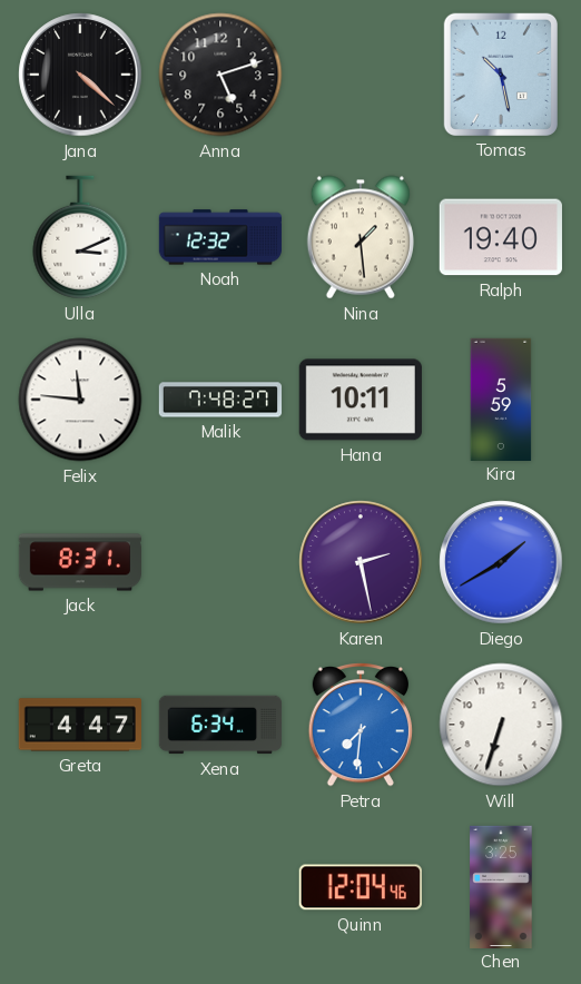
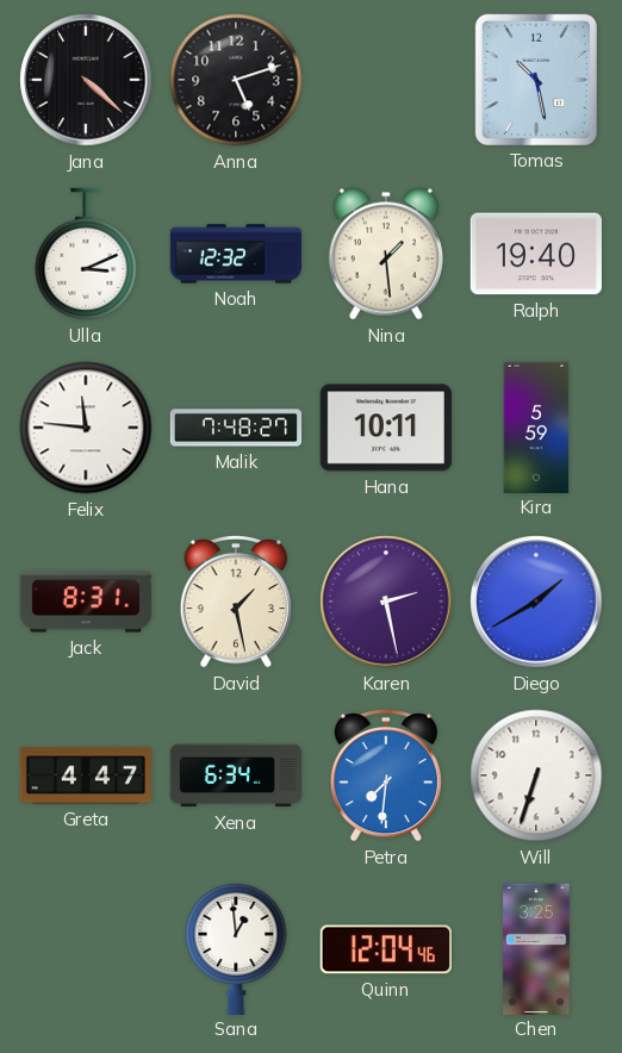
David: none -> 1:28 (236, 602)
Sana: none -> 12:59 (236, 948)
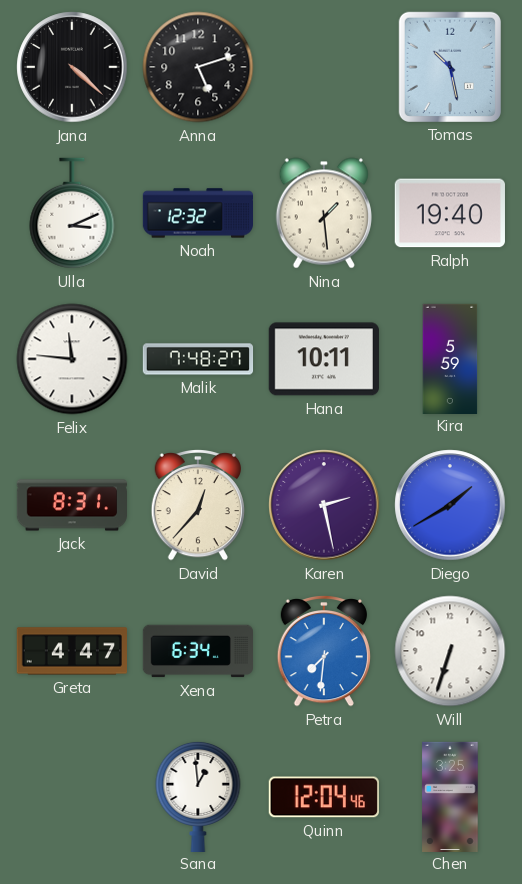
David: 1:28 -> 12:37 (198, 505)
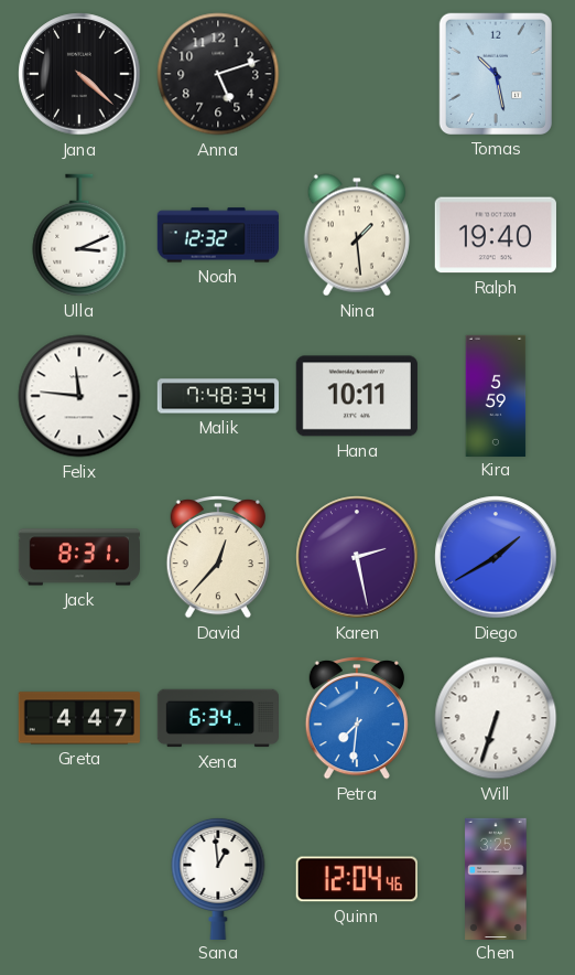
Malik: 7:48:27 -> 7:48:34 (218, 396)
